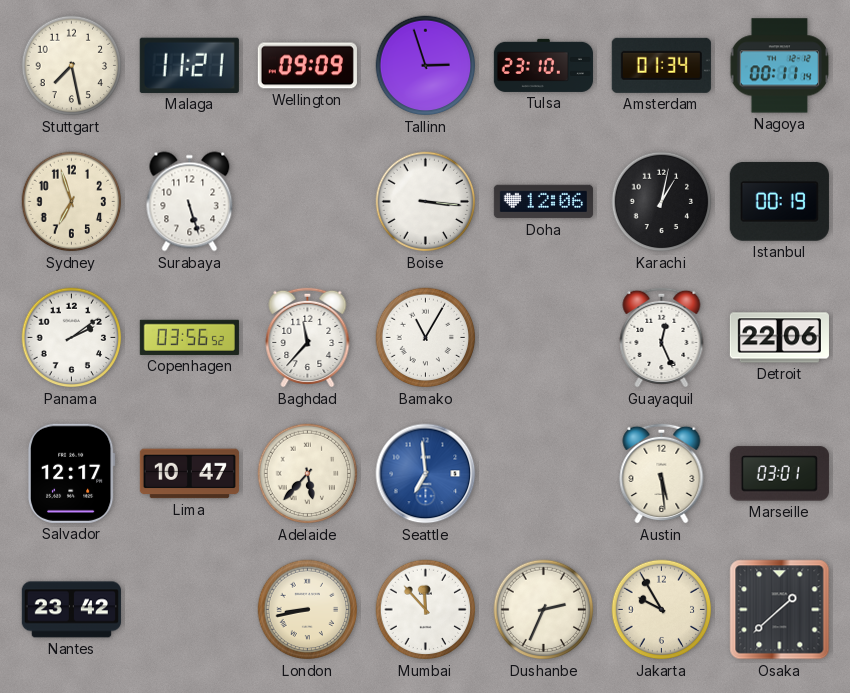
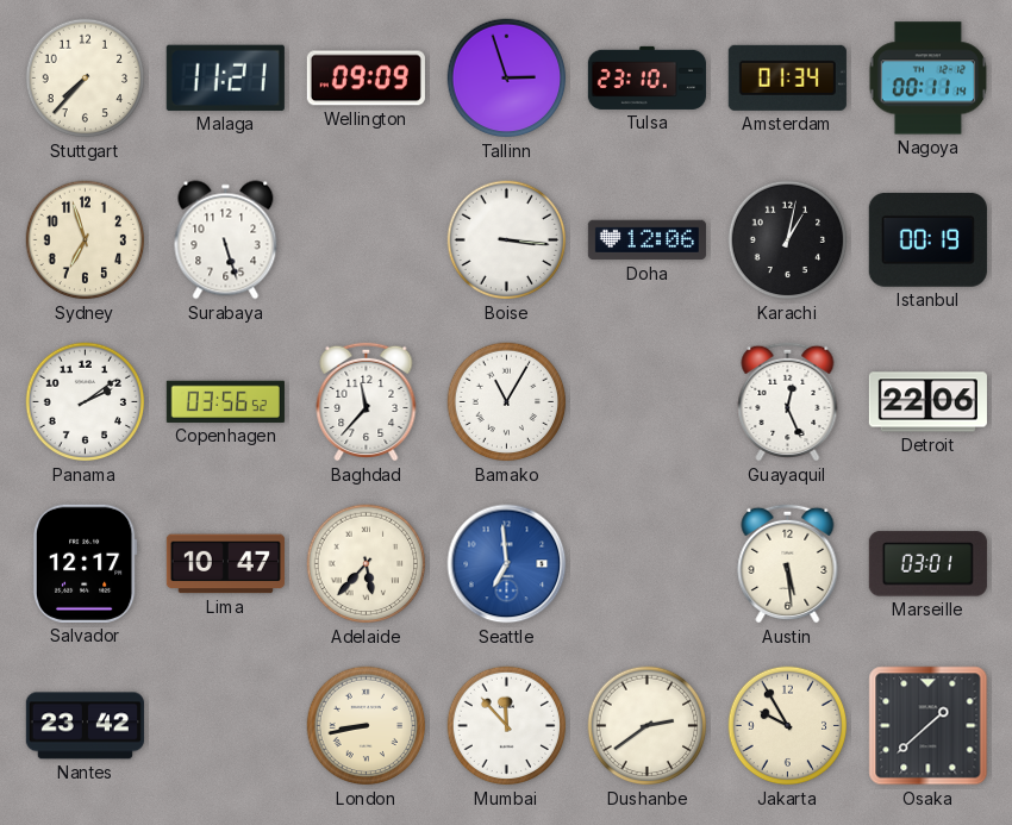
Stuttgart: 7:28 -> 7:37 (86, 79)
Dushanbe: 2:34 -> 2:39 (648, 726)
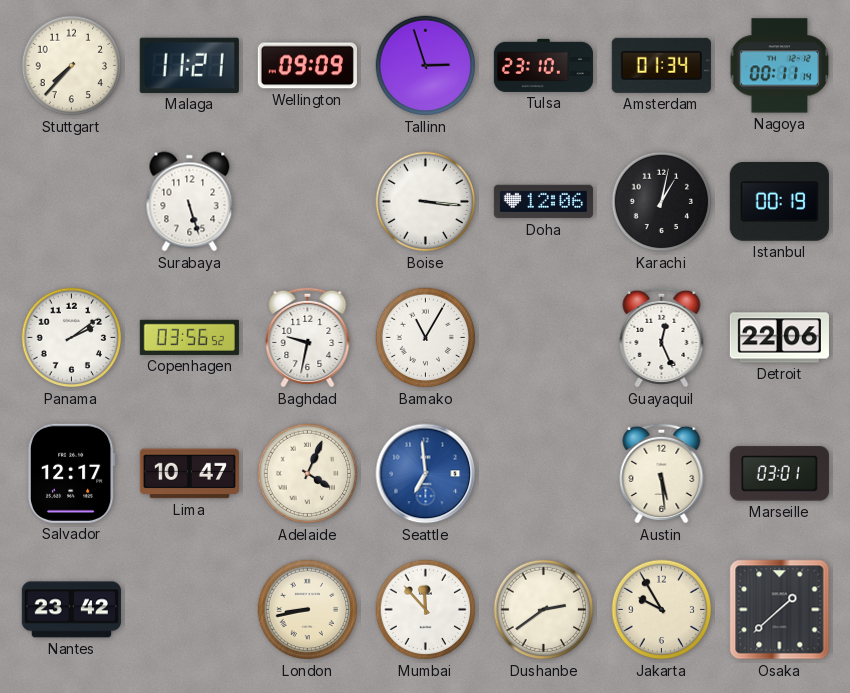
Sydney: 6:57 -> none (86, 240)
Baghdad: 11:37 -> 9:32 (308, 337)
Adelaide: 5:37 -> 4:04 (308, 474)
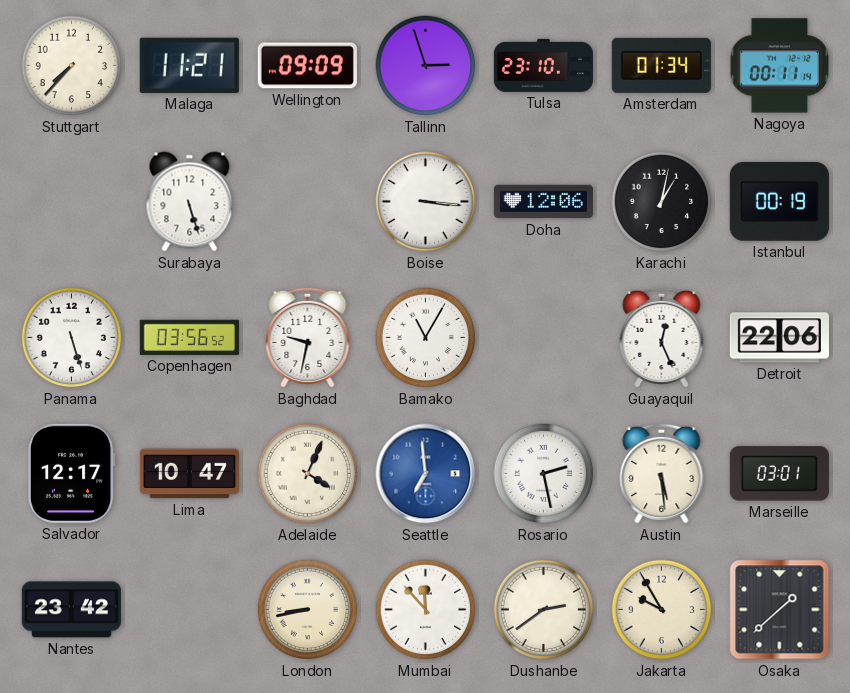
Panama: 2:09 -> 5:27 (72, 338)
Rosario: none -> 2:28 (544, 474)
